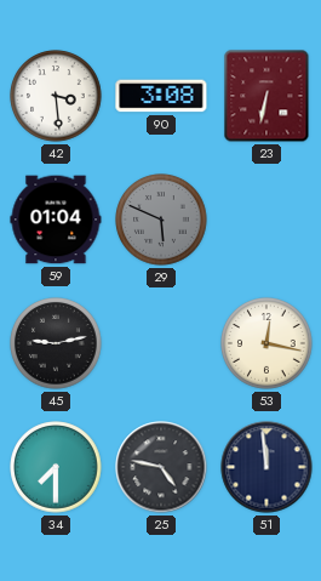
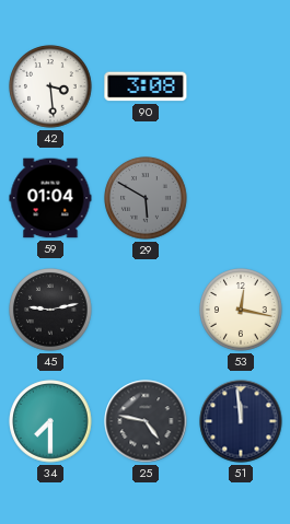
23: 6:32 -> none (266, 96)
29: 5:49 -> 5:50 (146, 198)
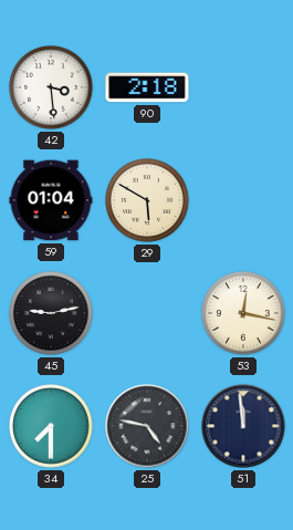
90: 3:08 -> 2:18 (147, 87)
29 dial: grey -> cream (147, 200)
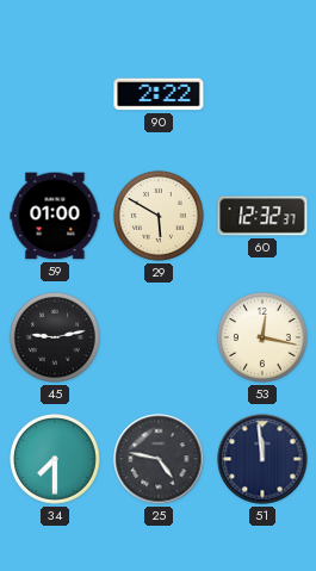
42: 3:29 -> none (51, 87)
90: 2:18 -> 2:22 (159, 94)
59: 01:04 -> 01:00 (55, 216)
60: none -> 12:32 (262, 216)
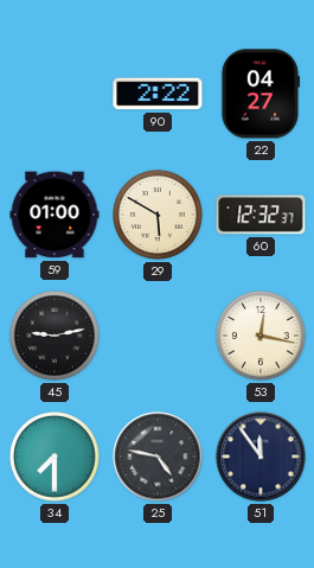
22: none -> 04:27 (259, 94)
51: 11:59 -> 11:54 (261, 457)
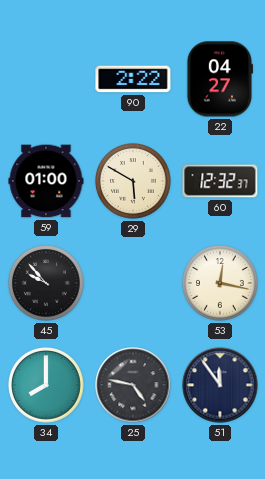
45: 9:13 -> 9:53 (46, 283)
34: 7:30 -> 8:00 (46, 385)
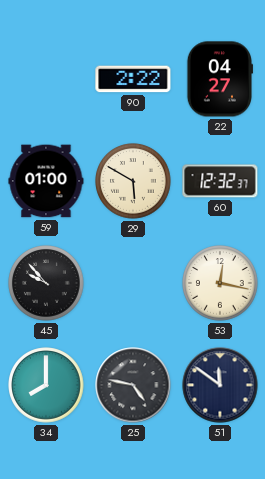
51: 11:54 -> 11:51 (220, 385)
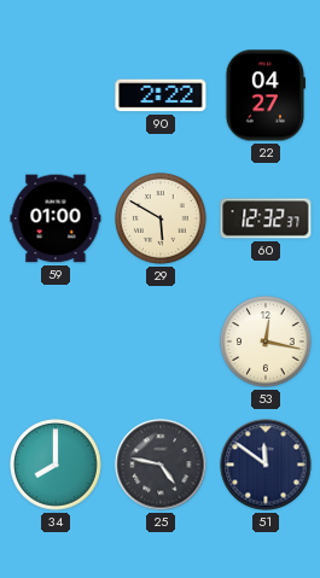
45: 9:53 -> none (46, 283)
